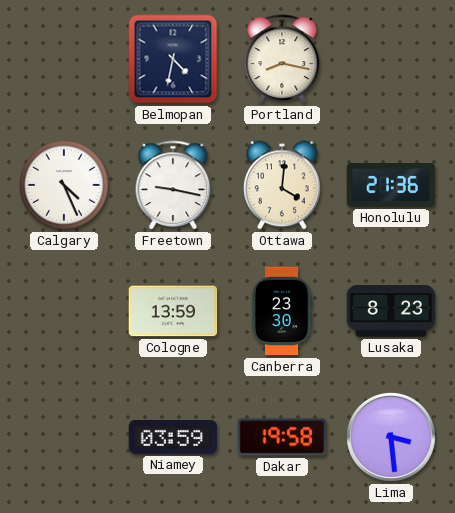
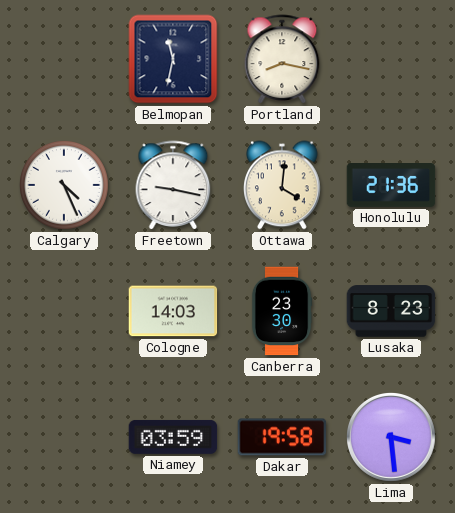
Belmopan: 4:32 -> 11:32 (173, 59)
Cologne: 13:59 -> 14:03 (173, 311)
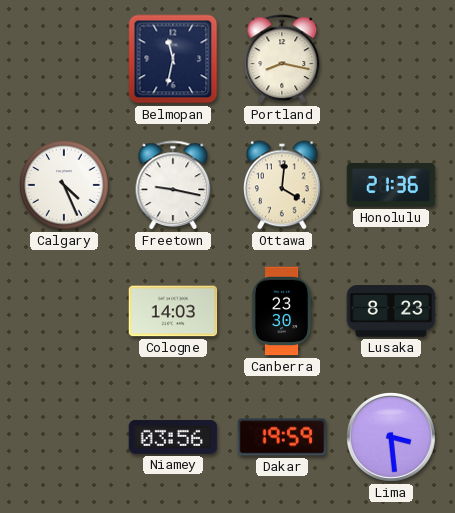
Niamey: 03:59 -> 03:56 (173, 437)
Dakar: 19:58 -> 19:59 (282, 437)
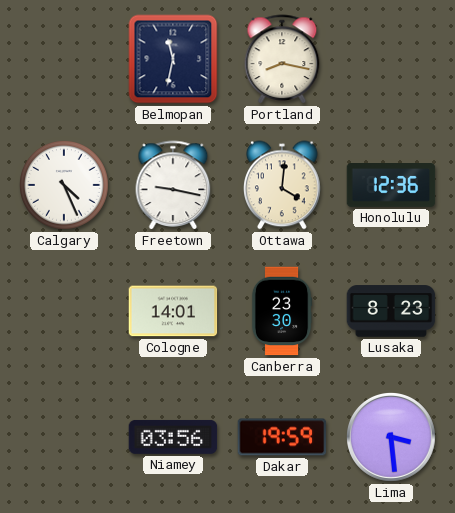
Honolulu: 21:36 -> 12:36 (391, 186)
Cologne: 14:03 -> 14:01 (173, 311)
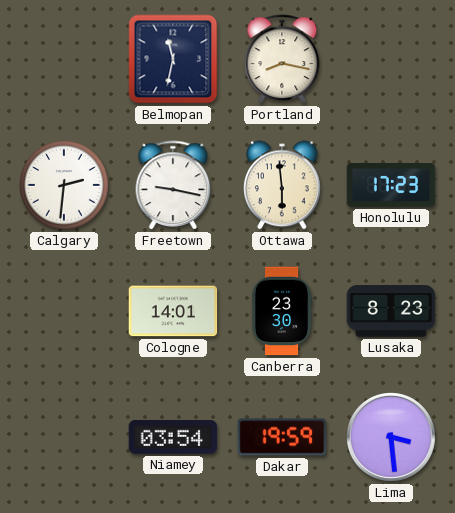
Calgary: 4:26 -> 2:31 (65, 186)
Ottawa: 4:01 -> 5:59 (283, 185)
Honolulu: 12:36 -> 17:23 (391, 186)
Niamey: 03:56 -> 03:54 (173, 437)
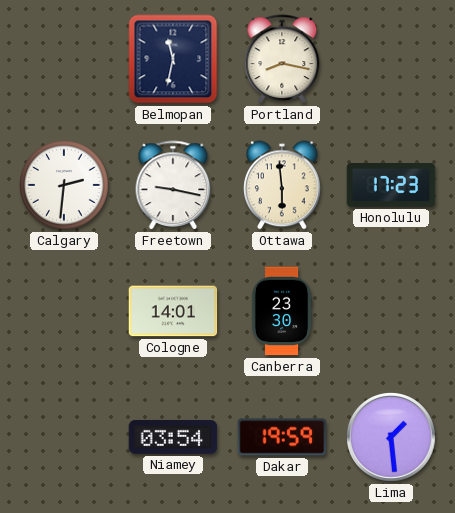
Lusaka: 8:23 -> none (391, 311)
Lima: 3:29 -> 1:29 (392, 438)
